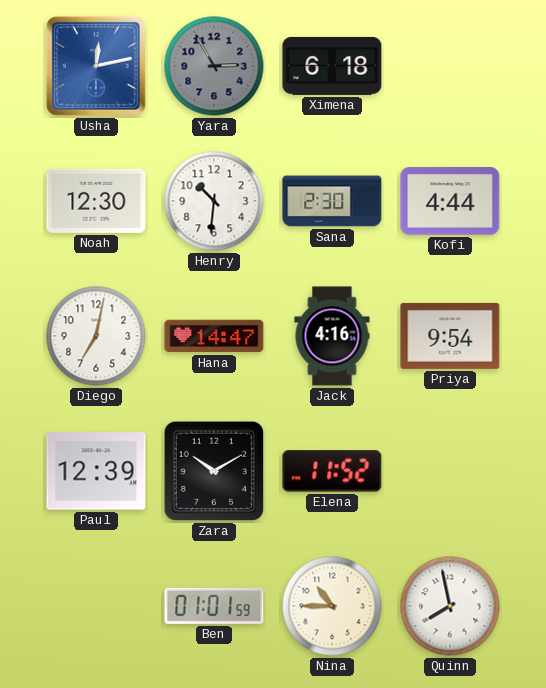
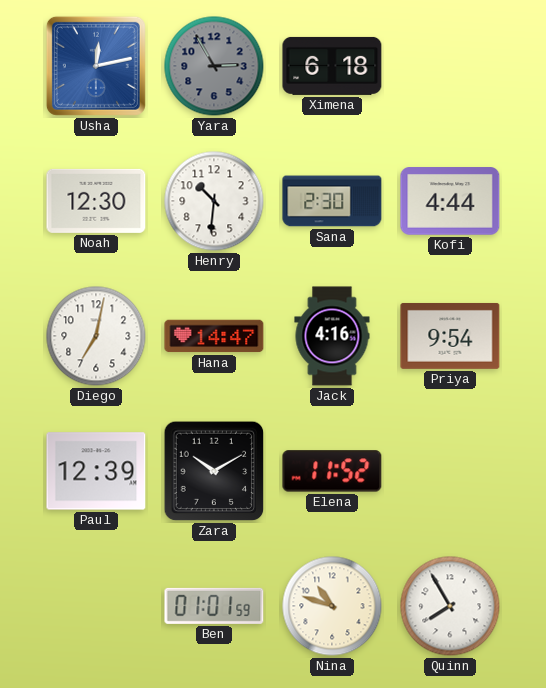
Nina: 10:45 -> 10:48 (332, 606)
Quinn: 7:58 -> 7:55 (450, 606)
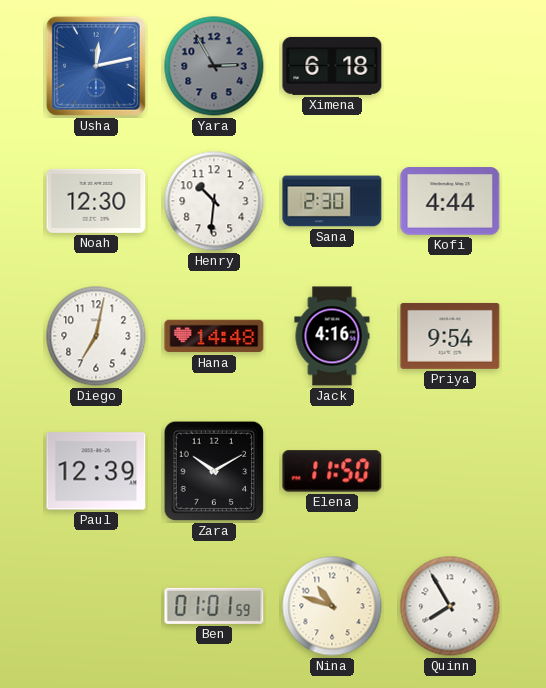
Hana: 14:47 -> 14:48 (214, 336)
Elena: 11:52 -> 11:50 (332, 471)
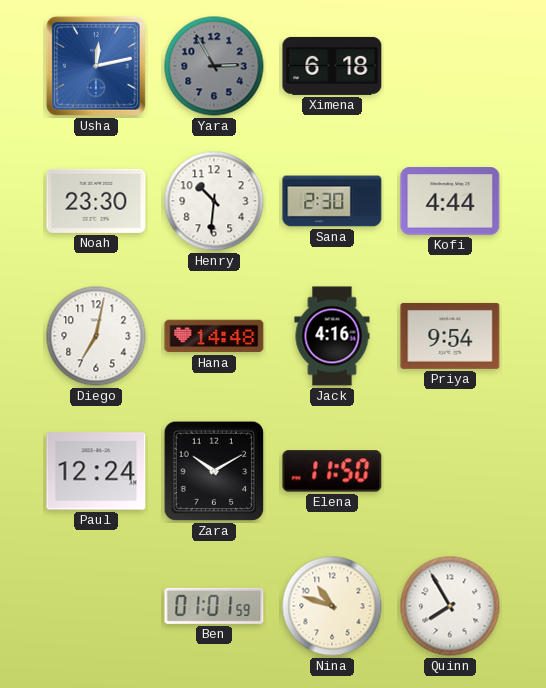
Noah: 12:30 -> 23:30 (96, 201)
Paul: 12:39 -> 12:24 (96, 471)
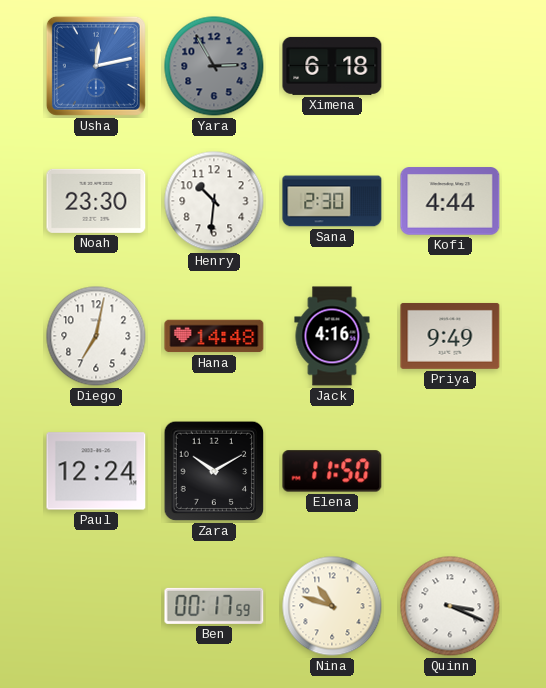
Priya: 9:54 -> 9:49 (450, 336)
Ben: 01:01 -> 00:17 (214, 606)
Quinn: 7:55 -> 3:19 (450, 606)
